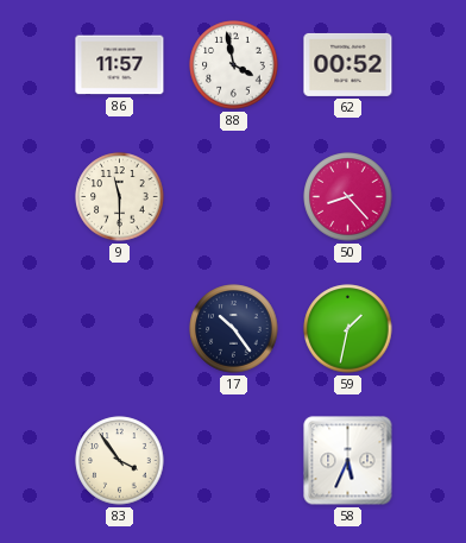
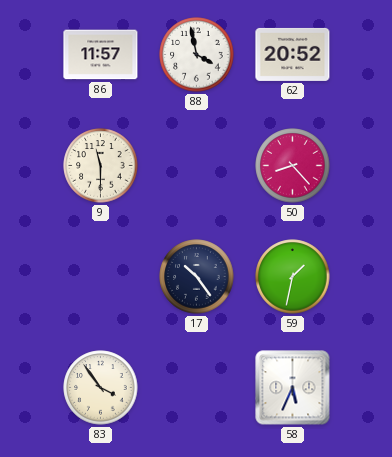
62: 00:52 -> 20:52 (293, 54)
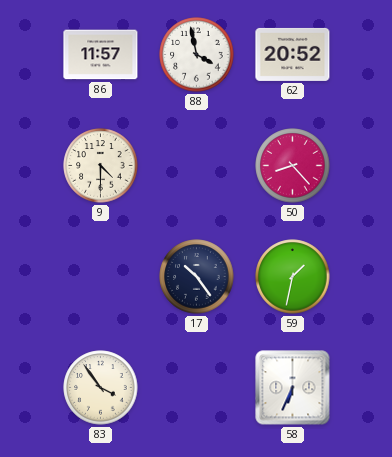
9: 11:30 -> 4:30 (101, 166)
58: 5:34 -> 6:34 (293, 388)
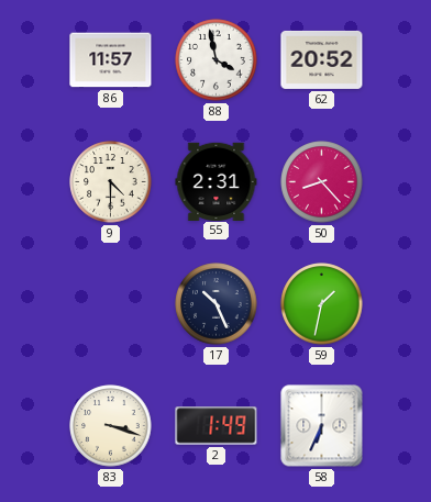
55: none -> 2:31 (217, 181)
17: 10:24 -> 10:26 (217, 304)
83: 3:54 -> 3:18 (111, 426)
2: none -> 1:49 (217, 426)
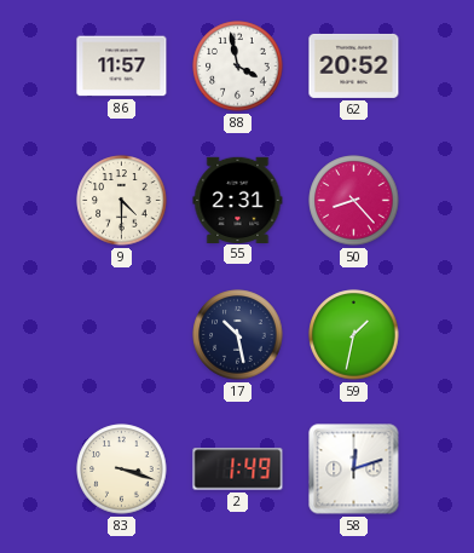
17: 10:26 -> 10:28 (238, 335)
58: 6:34 -> 12:12 (354, 470)
